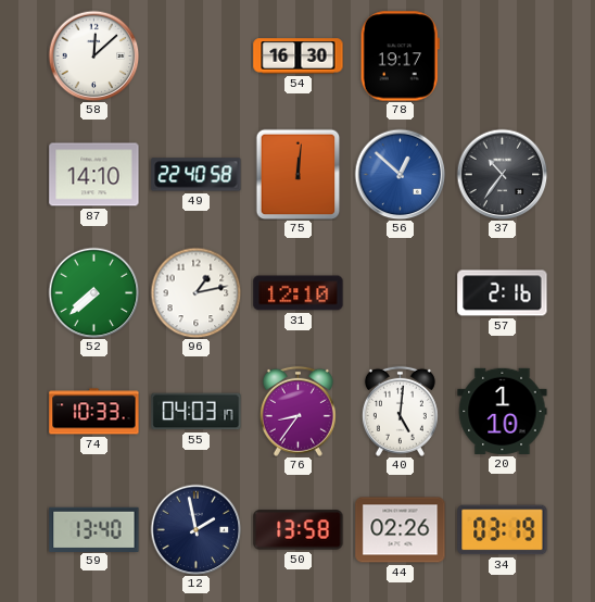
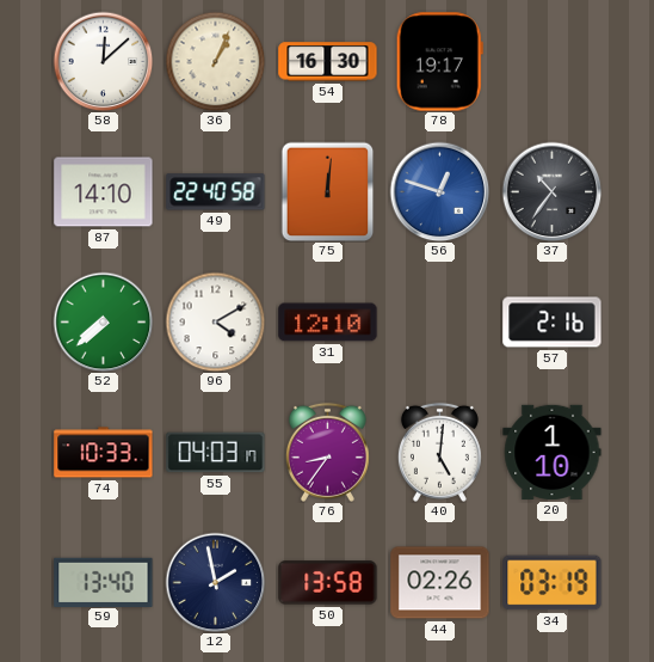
36: none -> 1:04 (215, 61)
56: 12:52 -> 12:48 (439, 191)
96: 1:13 -> 4:10 (215, 321)
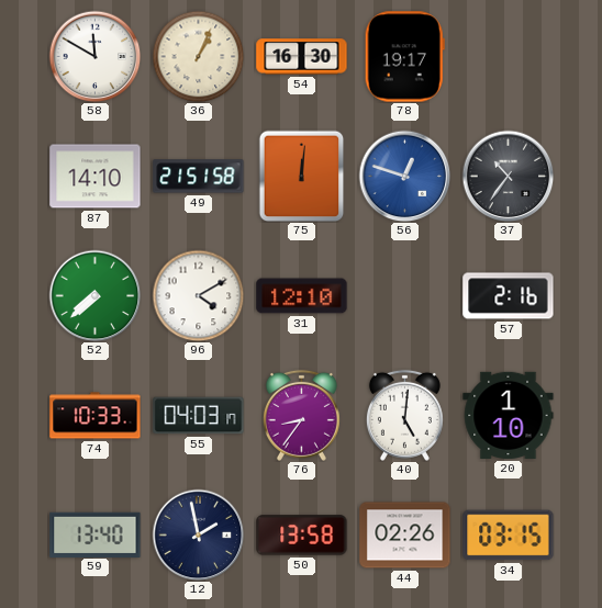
58: 12:08 -> 11:50 (94, 56)
49: 22:40 -> 21:51 (199, 177)
34: 03:19 -> 03:15 (509, 536)
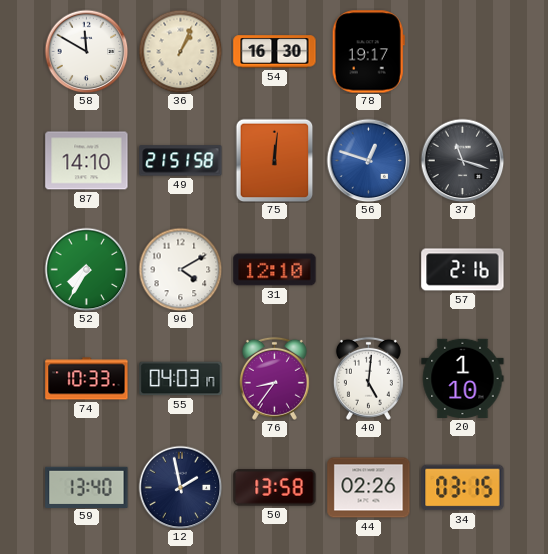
37: 10:36 -> 11:18 (462, 160)
52: 7:38 -> 7:35 (86, 269)
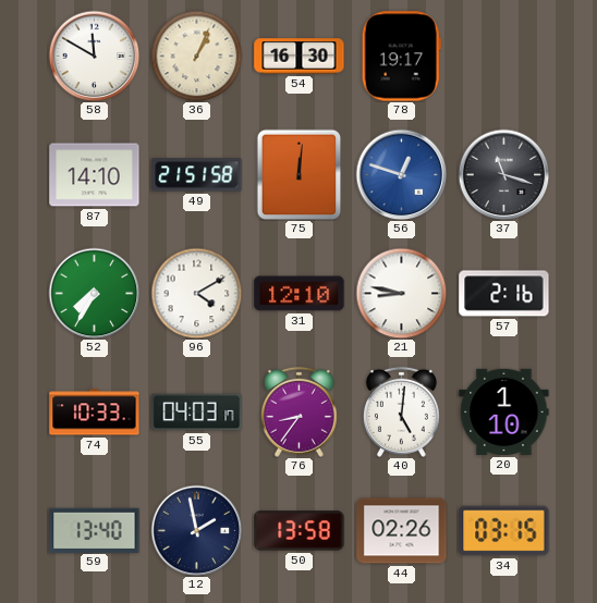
21: none -> 8:47 (401, 293)
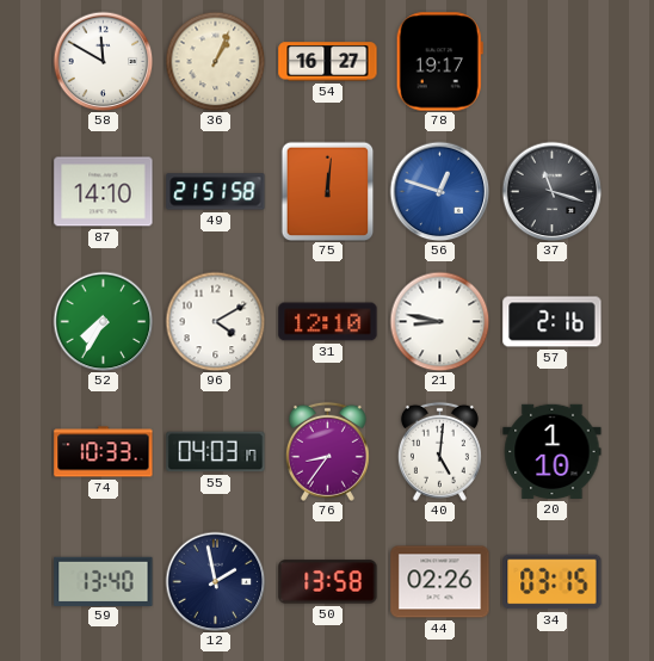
54: 16:30 -> 16:27 (328, 62)
